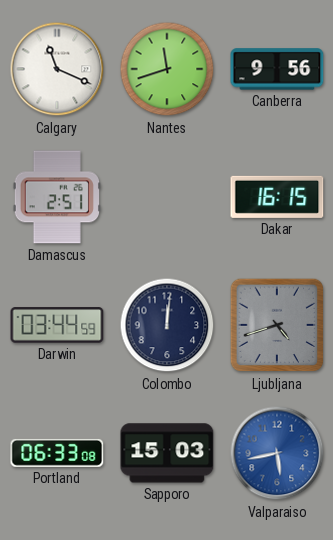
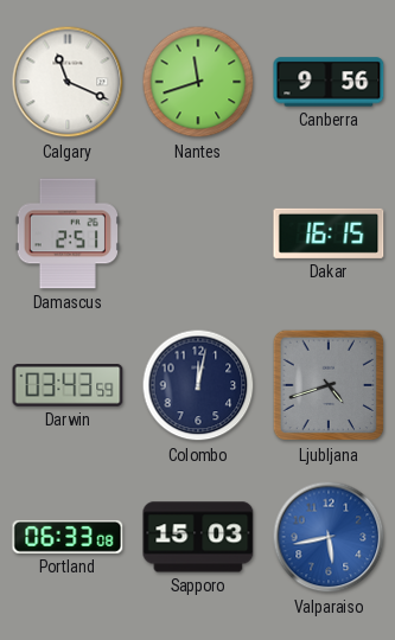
Darwin: 03:44 -> 03:43 (68, 385)
Colombo: 12:01 -> 12:02 (198, 385)
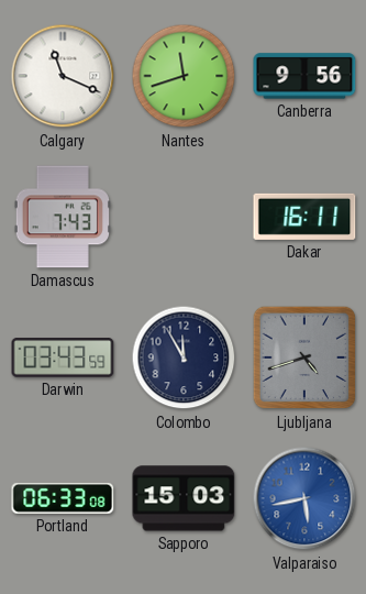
Damascus: 2:51 -> 7:43 (63, 217)
Dakar: 16:15 -> 16:11 (304, 217)
Colombo: 12:02 -> 11:55 (184, 358)
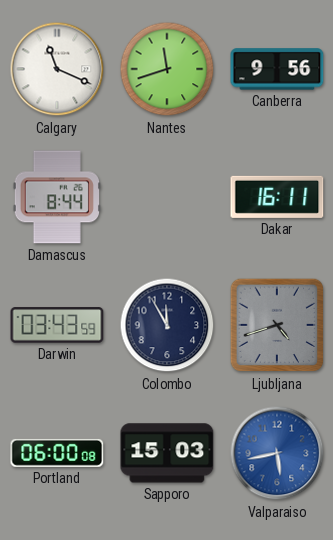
Damascus: 7:43 -> 8:44 (57, 197)
Portland: 06:33 -> 06:00 (57, 453)
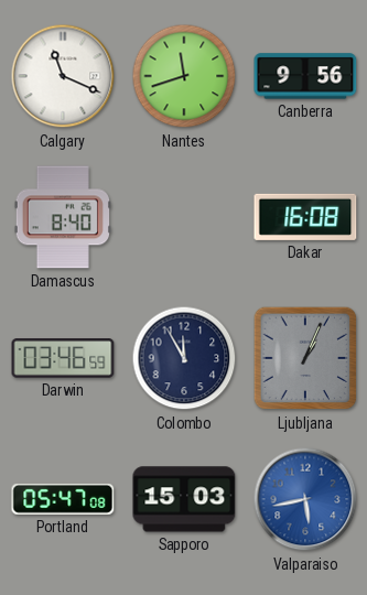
Damascus: 8:44 -> 8:40 (63, 217)
Dakar: 16:11 -> 16:08 (305, 217)
Darwin: 03:43 -> 03:46 (63, 358)
Ljubljana: 4:42 -> 1:04 (305, 358)
Portland: 06:00 -> 05:47 (63, 499)
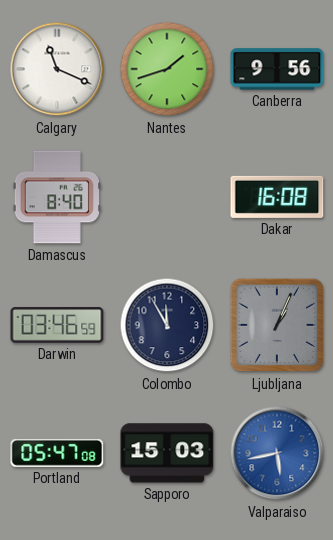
Nantes: 11:42 -> 1:42 (167, 69)
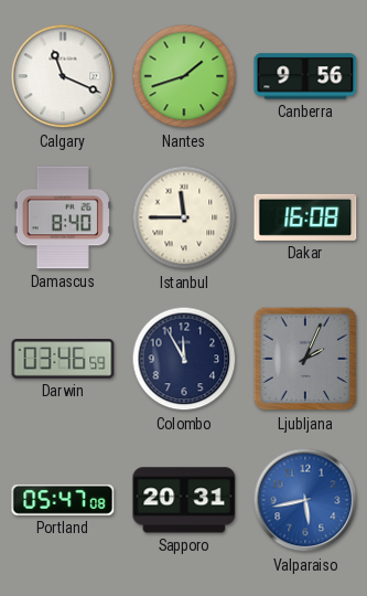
Istanbul: none -> 11:45 (184, 217)
Ljubljana: 1:04 -> 2:04 (305, 359)
Sapporo: 15:03 -> 20:31 (184, 500)
